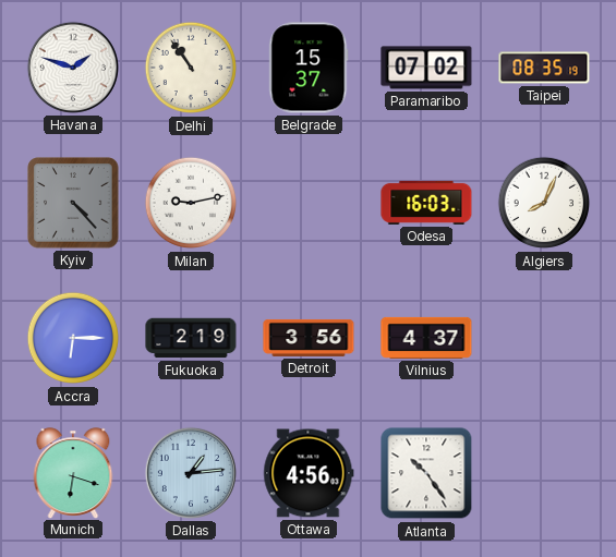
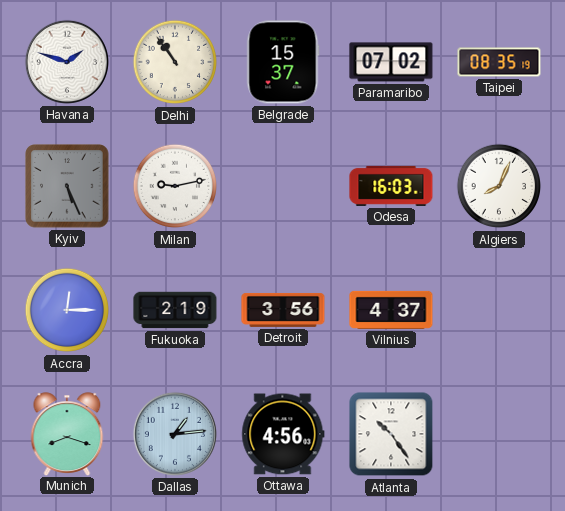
Kyiv: 4:23 -> 5:26 (67, 186)
Accra: 6:15 -> 12:15 (67, 310)
Munich: 6:18 -> 8:18 (67, 434)
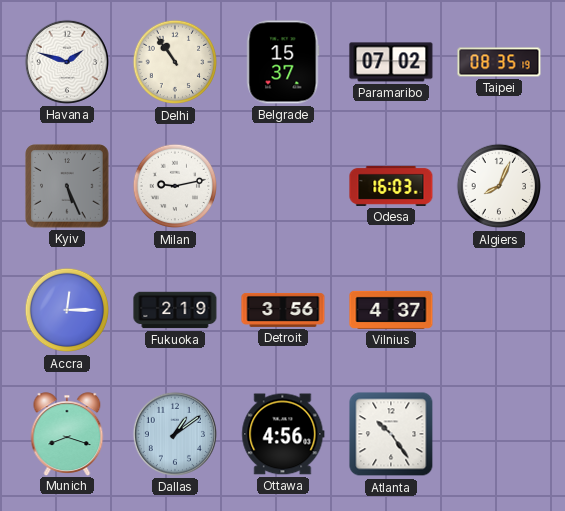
Dallas: 1:14 -> 1:09 (175, 434)
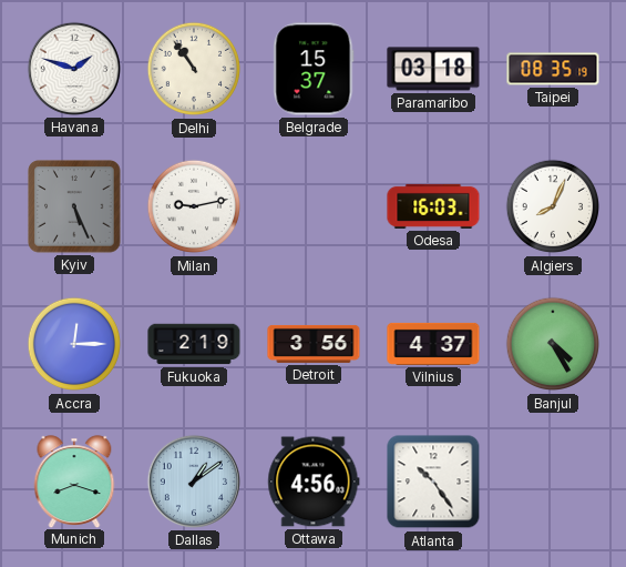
Paramaribo: 07:02 -> 03:18 (433, 69)
Banjul: none -> 4:25 (553, 344)
